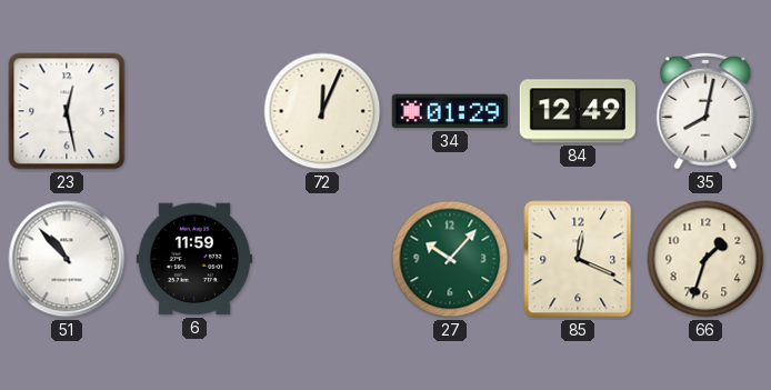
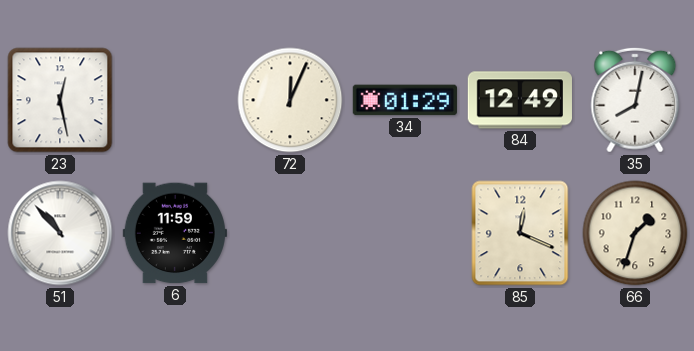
27: 10:07 -> none (450, 259)
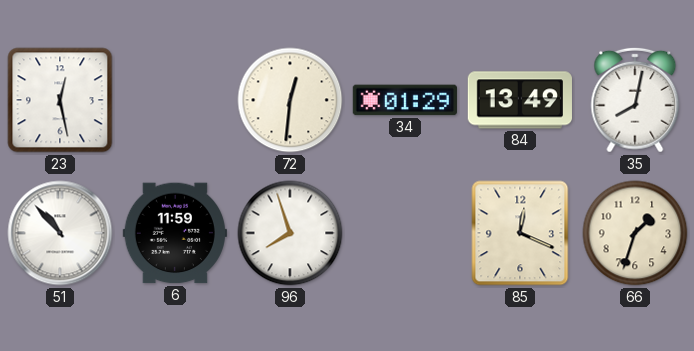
72: 12:04 -> 12:31 (290, 100)
84: 12:49 -> 13:49 (520, 100)
96: none -> 7:57 (290, 233)
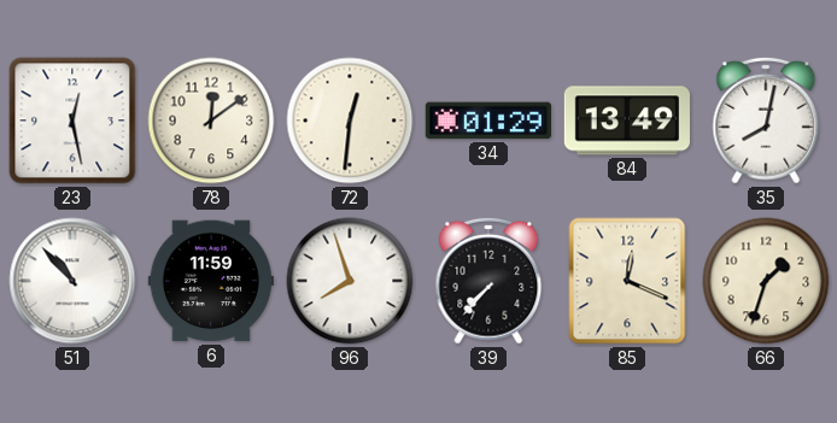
78: none -> 12:09 (211, 121)
39: none -> 7:37 (488, 281)
